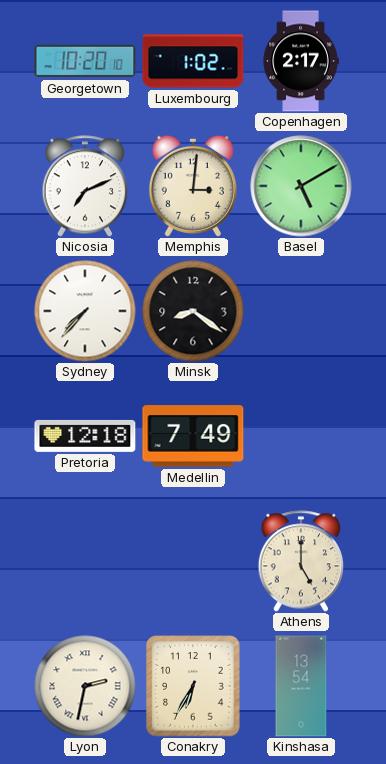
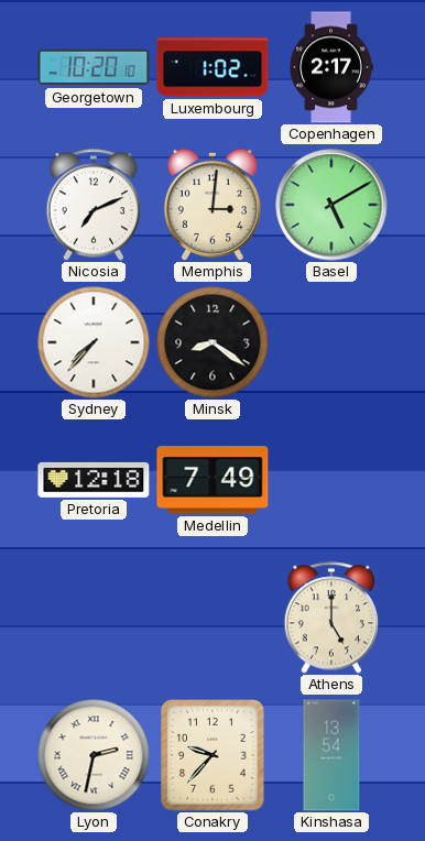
Conakry: 6:35 -> 9:37 (212, 755)
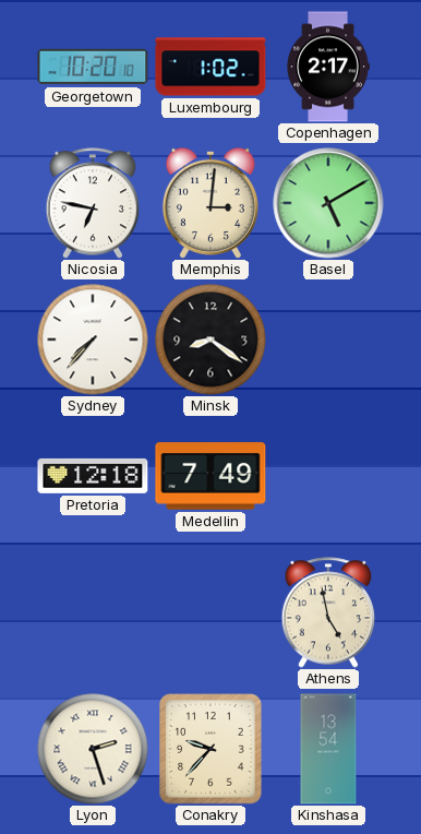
Nicosia: 7:11 -> 6:47 (93, 203)
Athens: 5:00 -> 4:58 (328, 612)
Lyon: 2:32 -> 2:27 (93, 749)
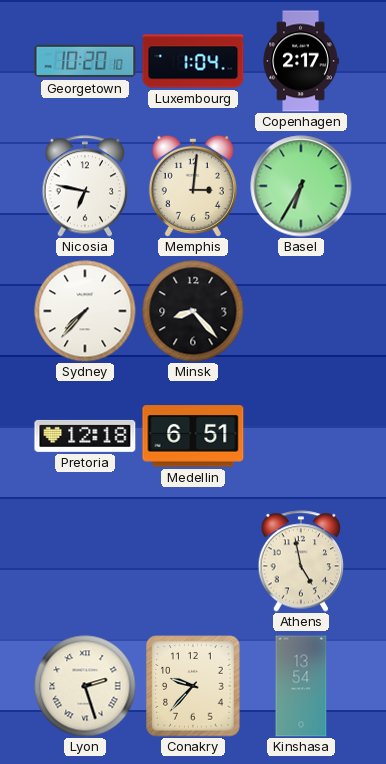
Luxembourg: 1:02 -> 1:04 (193, 61)
Basel: 5:10 -> 6:35 (301, 186)
Minsk: 8:21 -> 8:23 (193, 311)
Medellin: 7:49 -> 6:51 (193, 436)
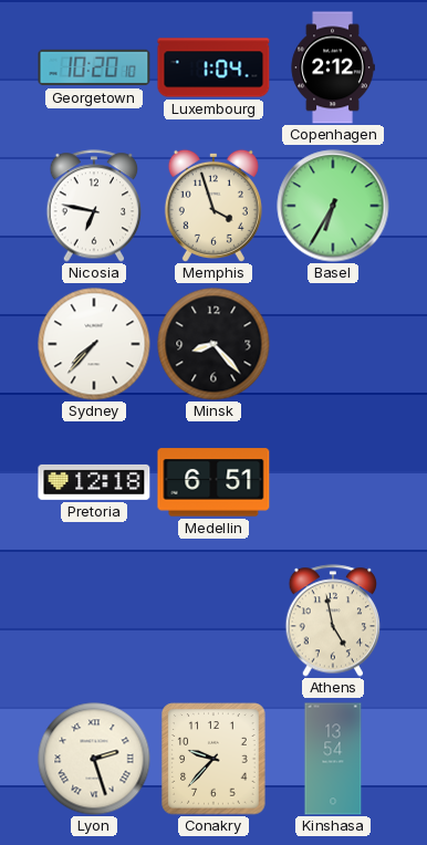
Copenhagen: 2:17 -> 2:12 (333, 67)
Memphis: 3:01 -> 3:57 (213, 206)
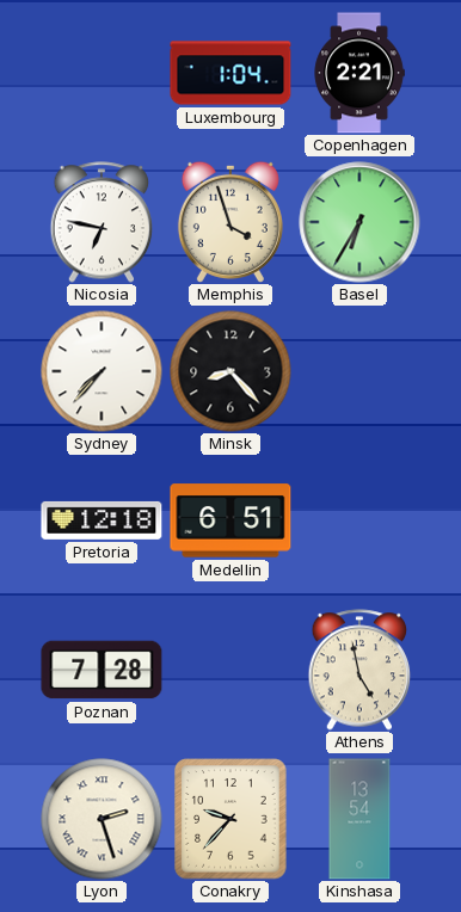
Georgetown: 10:20 -> none (94, 67)
Copenhagen: 2:12 -> 2:21 (359, 73)
Poznan: none -> 7:28 (102, 670)
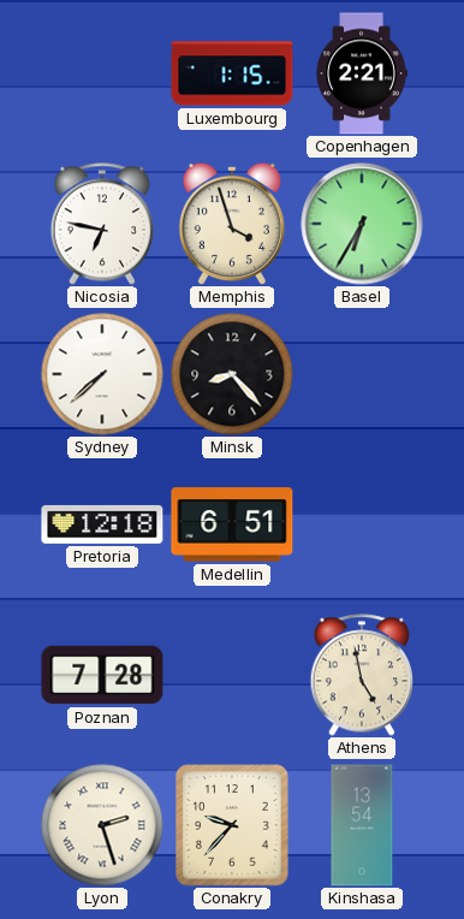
Luxembourg: 1:04 -> 1:15 (232, 73)
Sydney: 7:37 -> 7:38 (102, 374)
